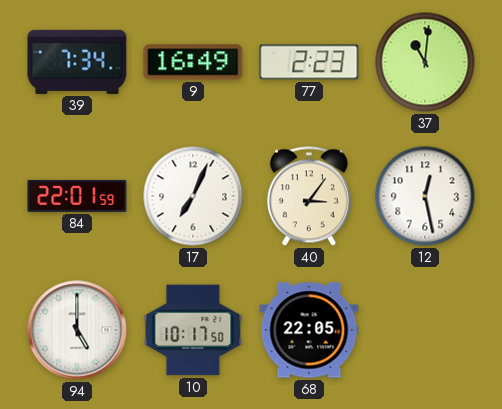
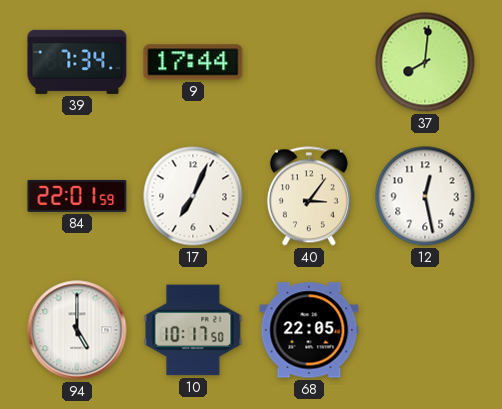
9: 16:49 -> 17:44 (193, 62)
77: 2:23 -> none (309, 62)
37: 11:01 -> 8:01 (425, 62)
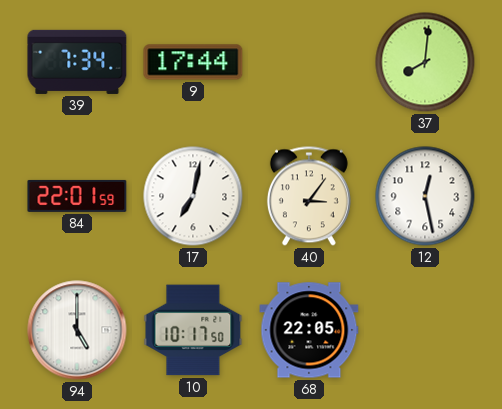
17: 7:04 -> 7:02 (193, 196)
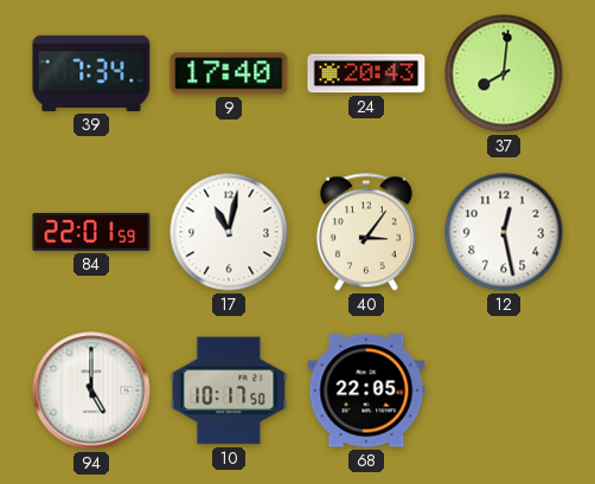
9: 17:44 -> 17:40 (229, 73)
24: none -> 20:43 (366, 73)
17: 7:02 -> 11:02 (229, 232)
